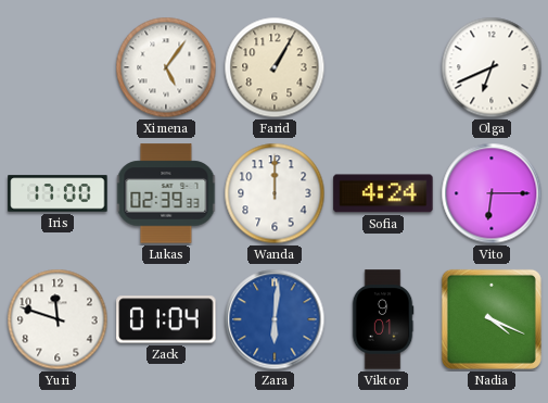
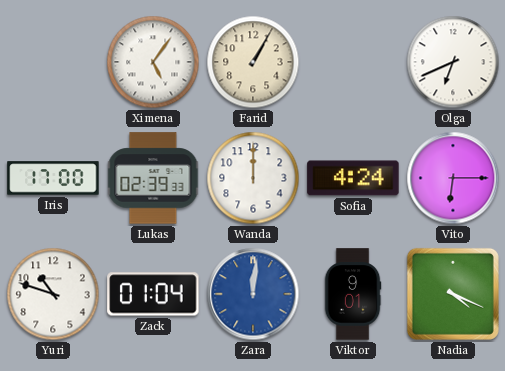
Yuri: 11:48 -> 10:48 (53, 294)
Zara: 6:01 -> 12:01 (253, 294)
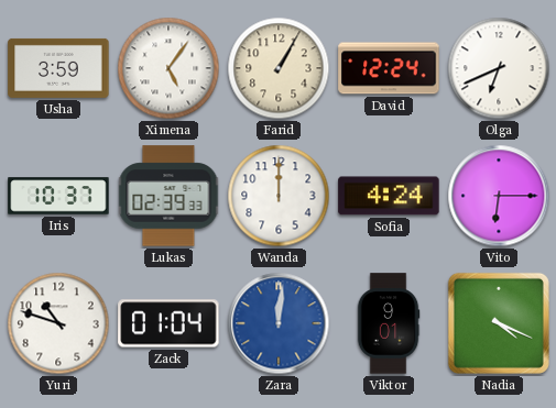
Usha: none -> 3:59 (58, 68)
David: none -> 12:24 (389, 68)
Iris: 17:00 -> 10:37 (58, 196)
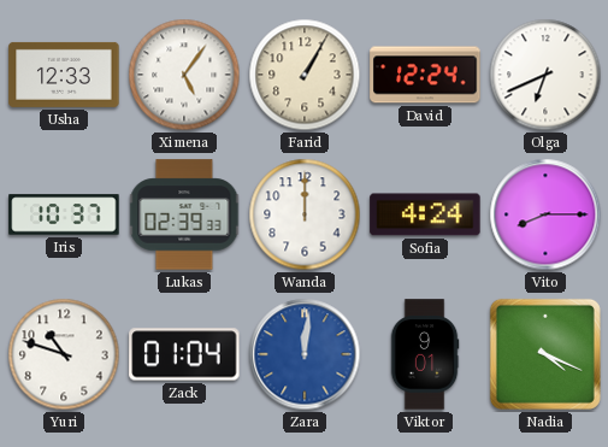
Usha: 3:59 -> 12:33 (64, 75)
Vito: 6:15 -> 8:15 (545, 214)
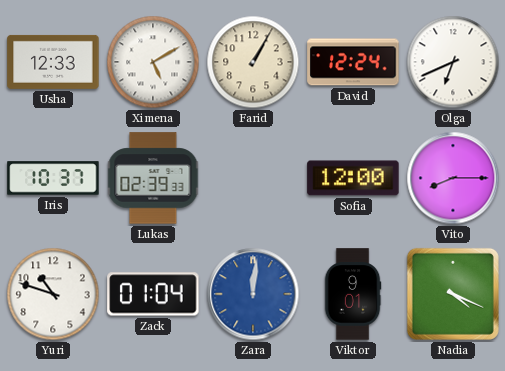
Ximena: 5:06 -> 5:10 (153, 62)
Wanda: 12:00 -> none (305, 214)
Sofia: 4:24 -> 12:00 (353, 178)
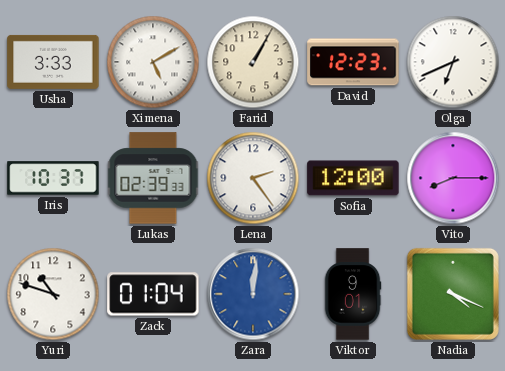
Usha: 12:33 -> 3:33 (53, 62)
David: 12:24 -> 12:23 (353, 62)
Lena: none -> 2:24 (253, 178)
